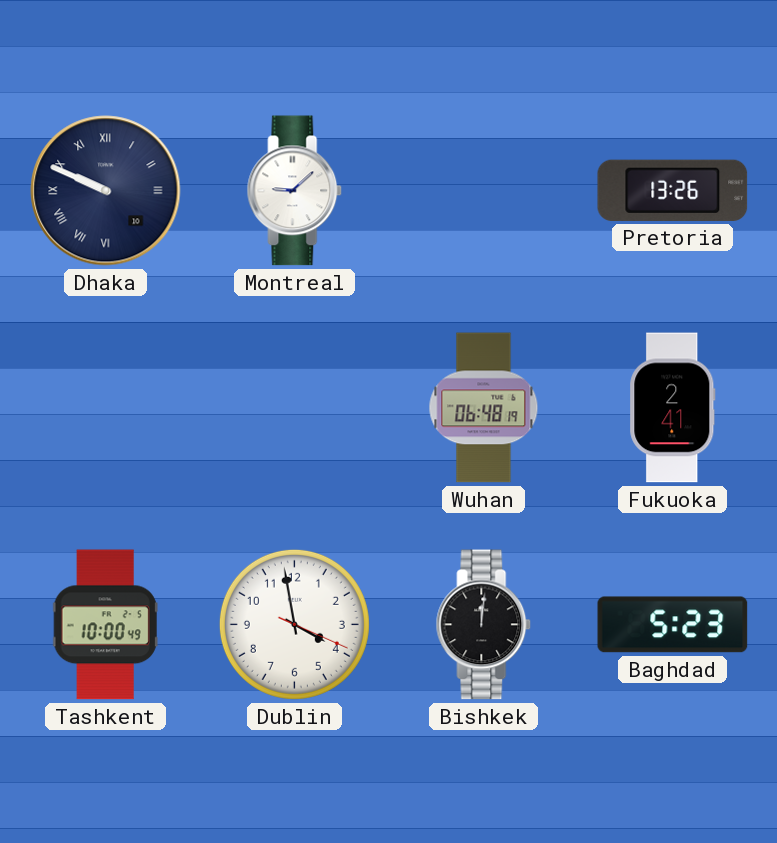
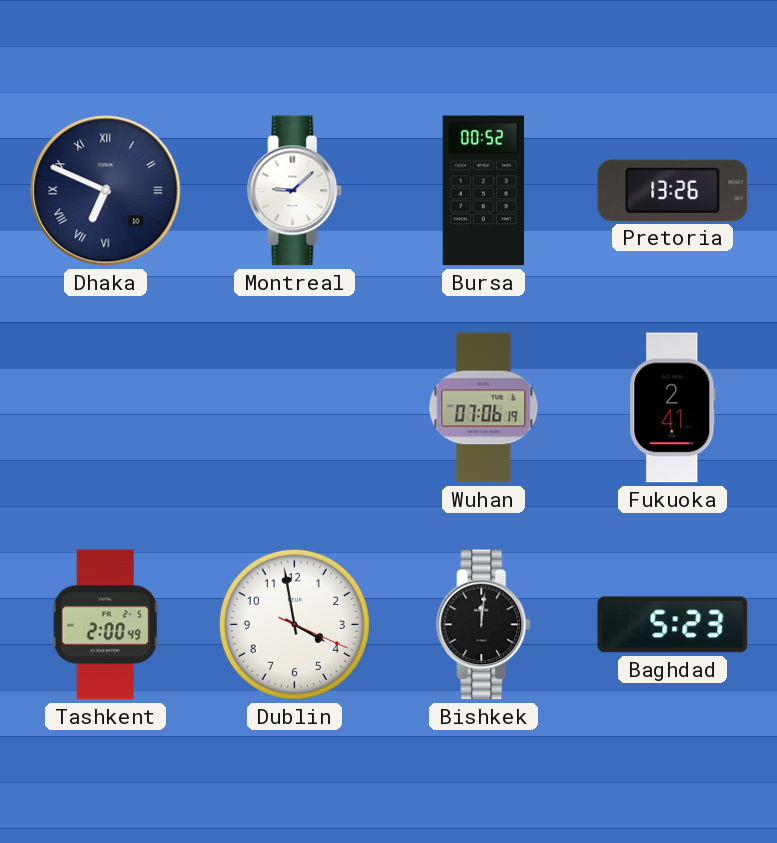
Dhaka: 9:49 -> 6:49 (106, 191)
Bursa: none -> 00:52 (484, 191)
Wuhan: 06:48 -> 07:06 (484, 408)
Tashkent: 10:00 -> 2:00 (105, 625)
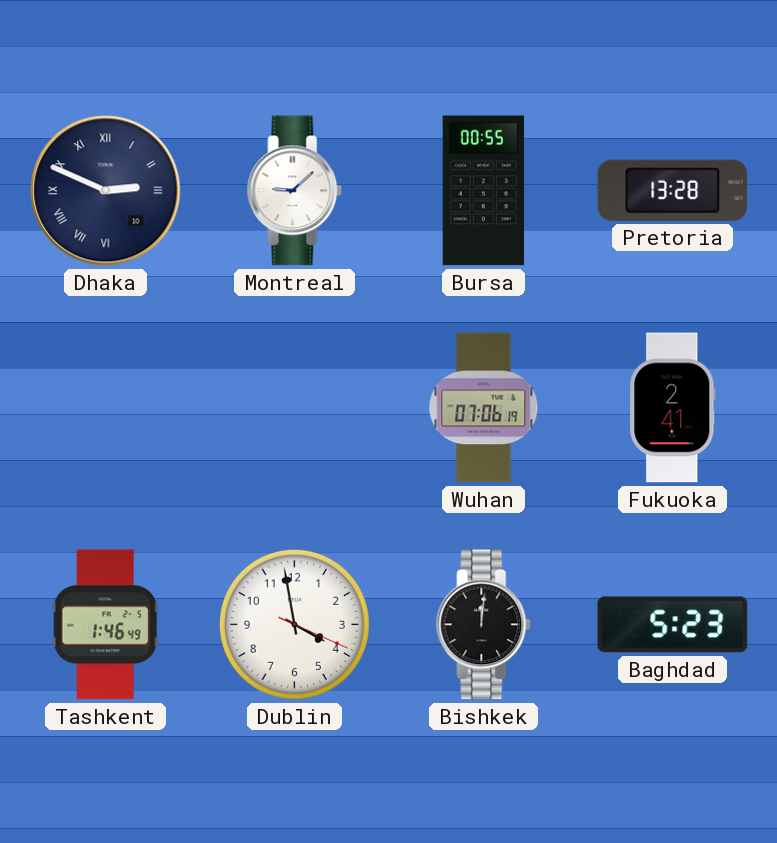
Dhaka: 6:49 -> 2:49 (106, 191)
Bursa: 00:52 -> 00:55 (484, 191)
Pretoria: 13:26 -> 13:28 (673, 190)
Tashkent: 2:00 -> 1:46 (105, 625)
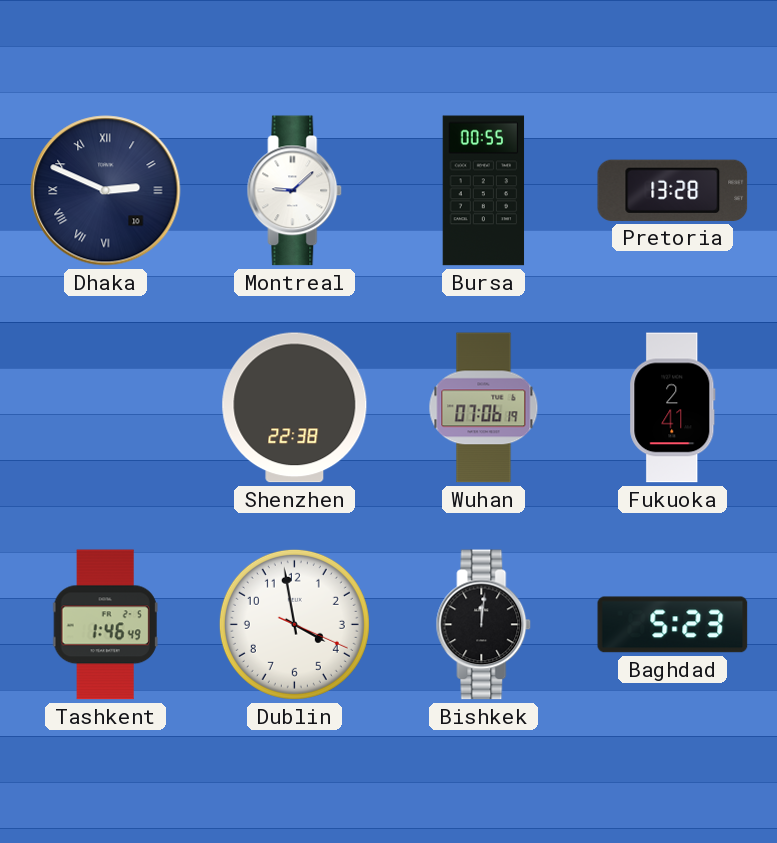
Shenzhen: none -> 22:38 (295, 408)
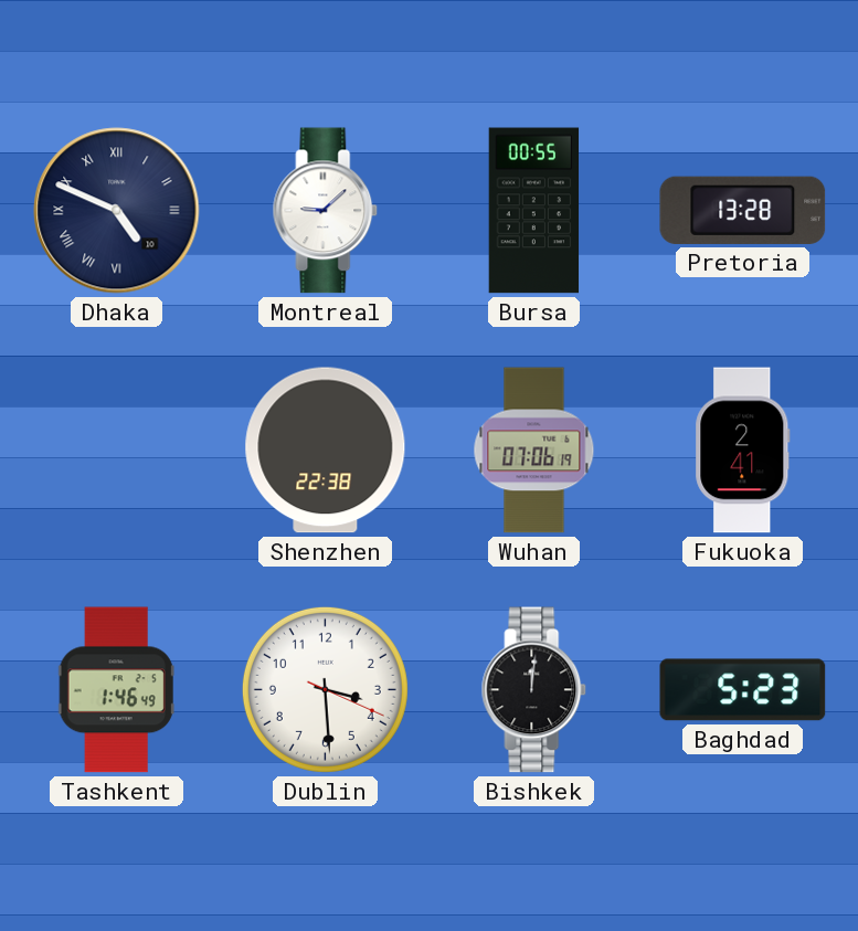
Dhaka: 2:49 -> 4:49 (117, 211)
Dublin: 3:58 -> 3:29 (325, 689)
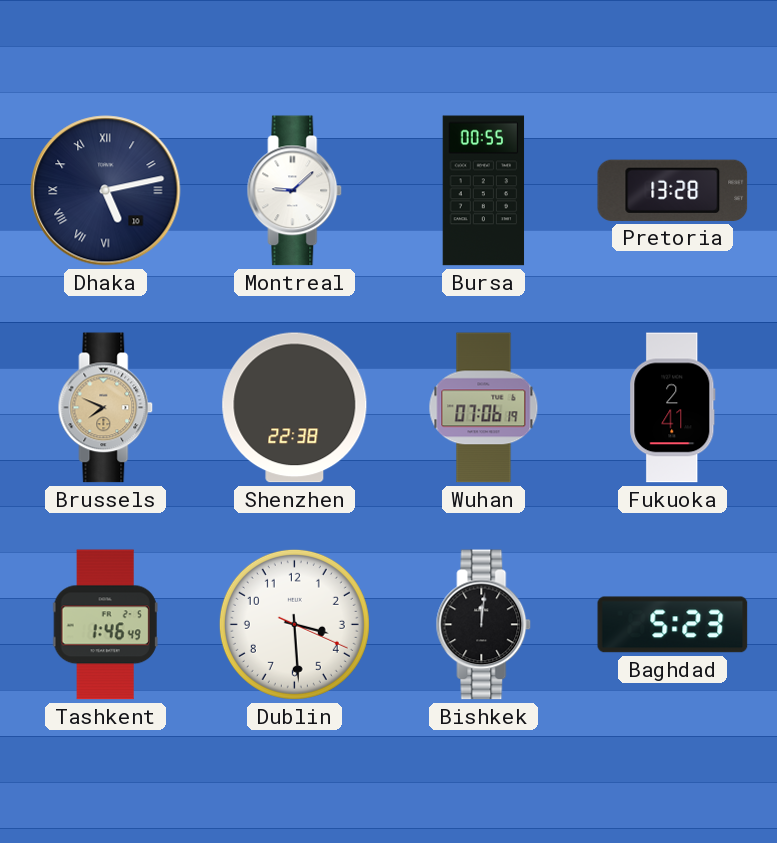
Dhaka: 4:49 -> 5:13 (106, 191)
Brussels: none -> 7:49 (106, 408)
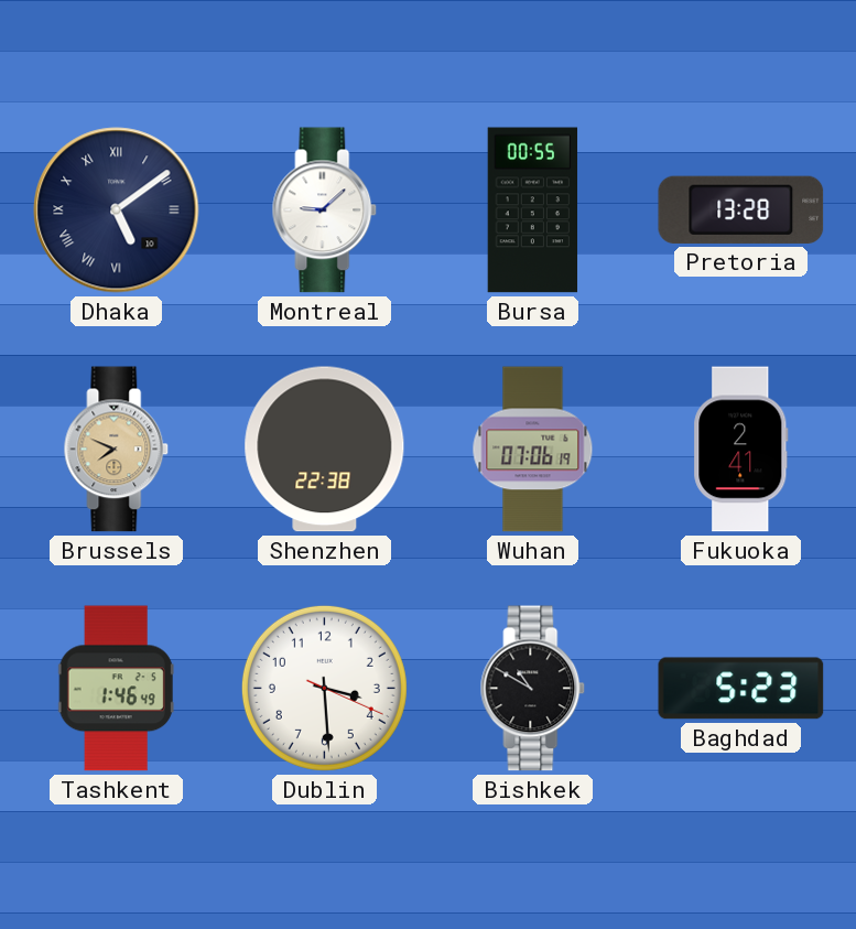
Dhaka: 5:13 -> 5:09 (117, 210)
Bishkek: 12:01 -> 10:50 (533, 689)
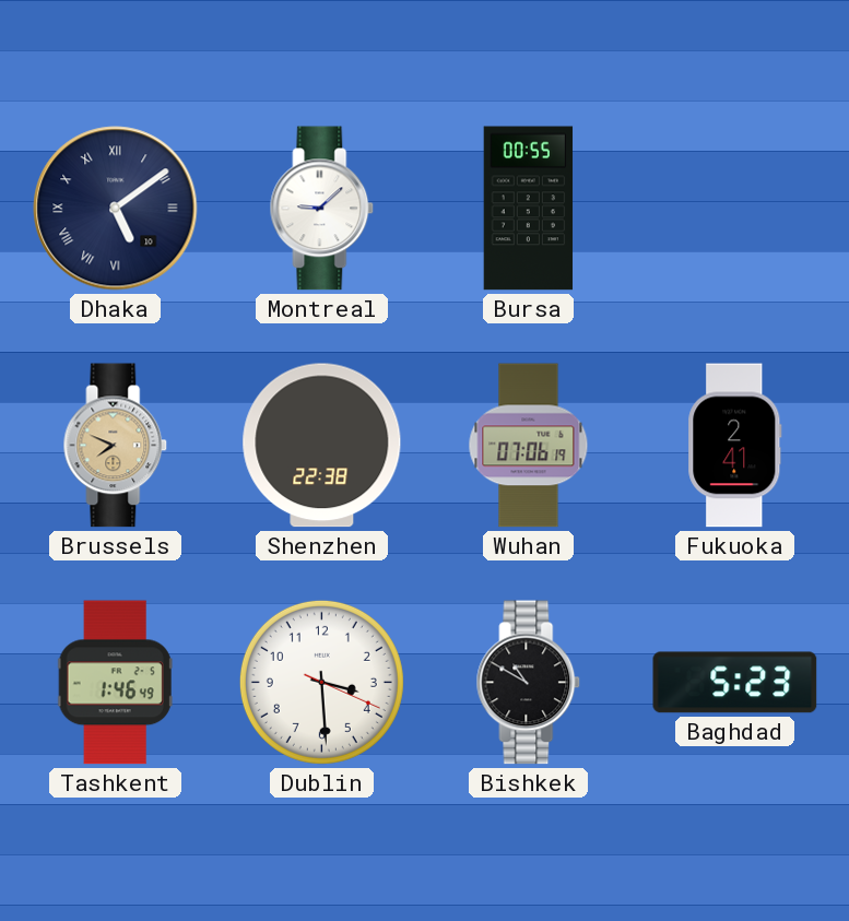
Pretoria: 13:28 -> none (741, 209)
